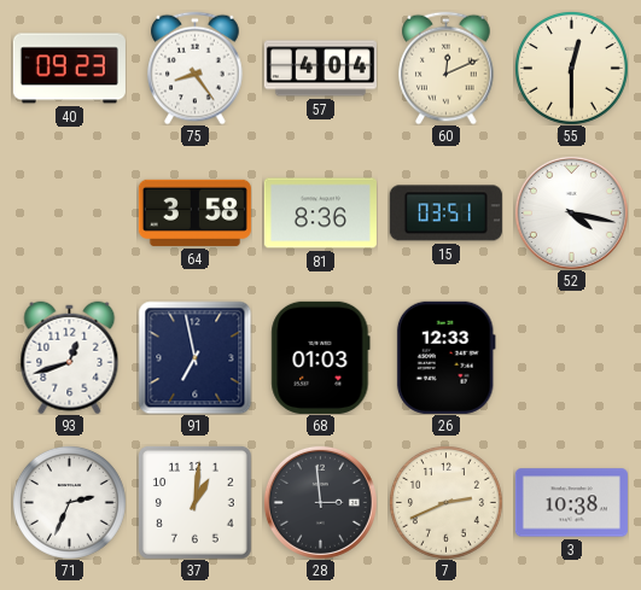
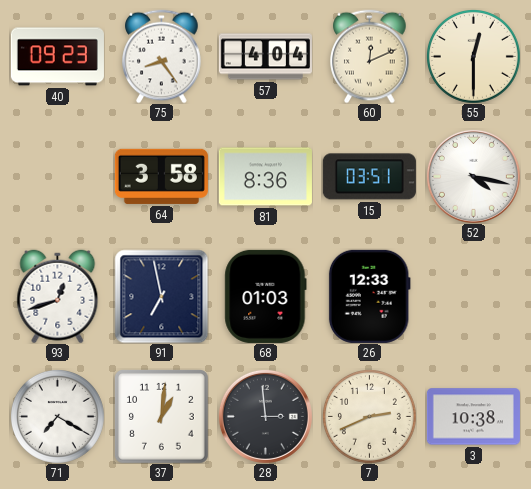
71: 2:34 -> 7:20 (57, 416)
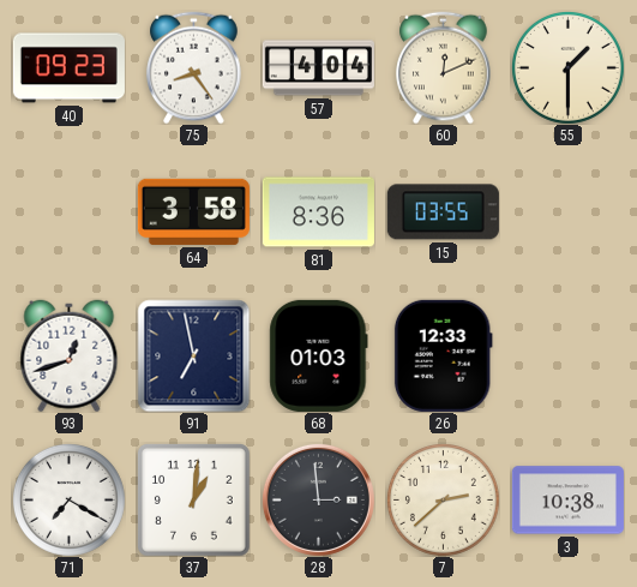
55: 12:30 -> 1:30 (567, 67)
15: 03:51 -> 03:55 (443, 212)
52: 4:17 -> none (473, 176)
7: 2:41 -> 2:38 (443, 499)
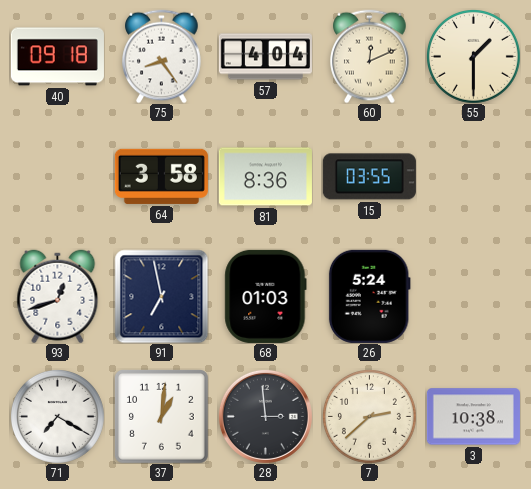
40: 09:23 -> 09:18 (57, 57)
26: 12:33 -> 5:24 (369, 296)
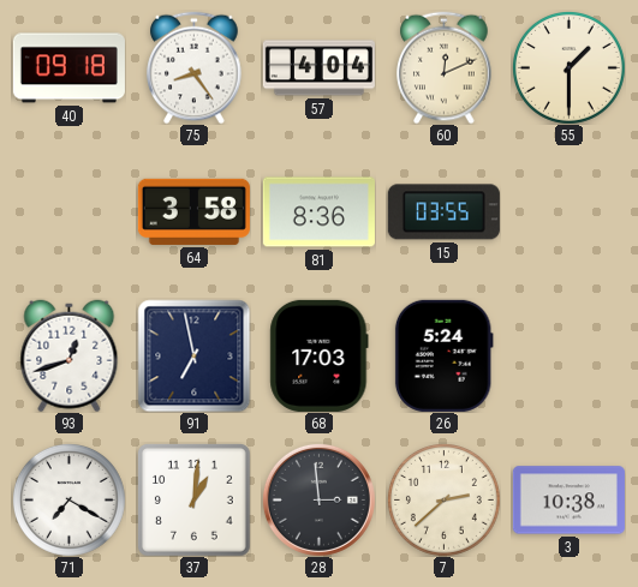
68: 01:03 -> 17:03 (320, 355)
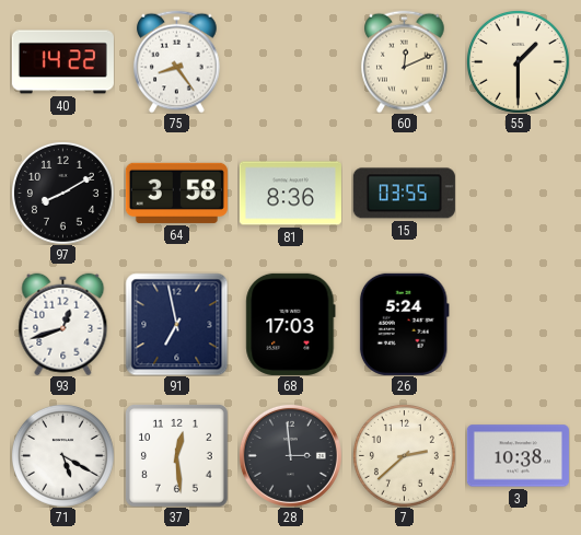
40: 09:18 -> 14:22 (62, 62)
57: 4:04 -> none (318, 68)
97: none -> 8:10 (62, 193)
71: 7:20 -> 5:20 (62, 455)
37: 1:01 -> 12:29 (176, 455)
